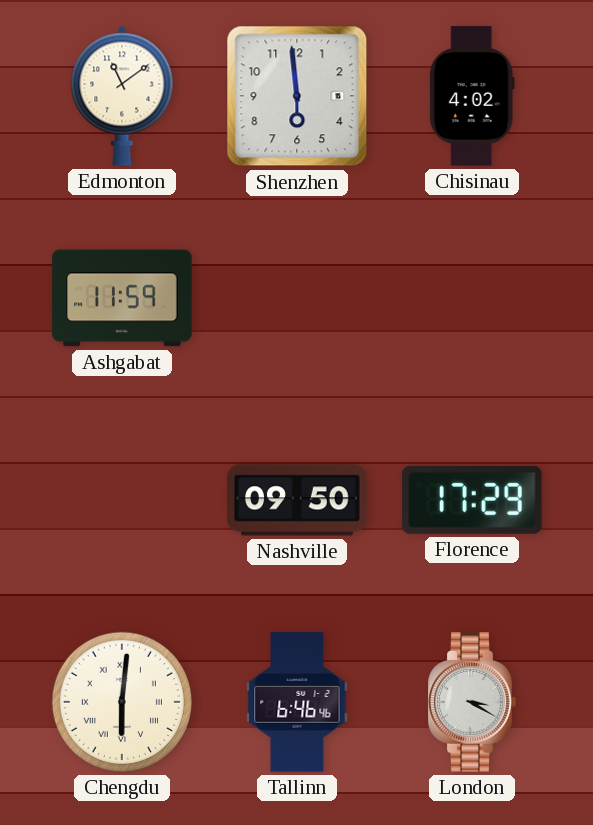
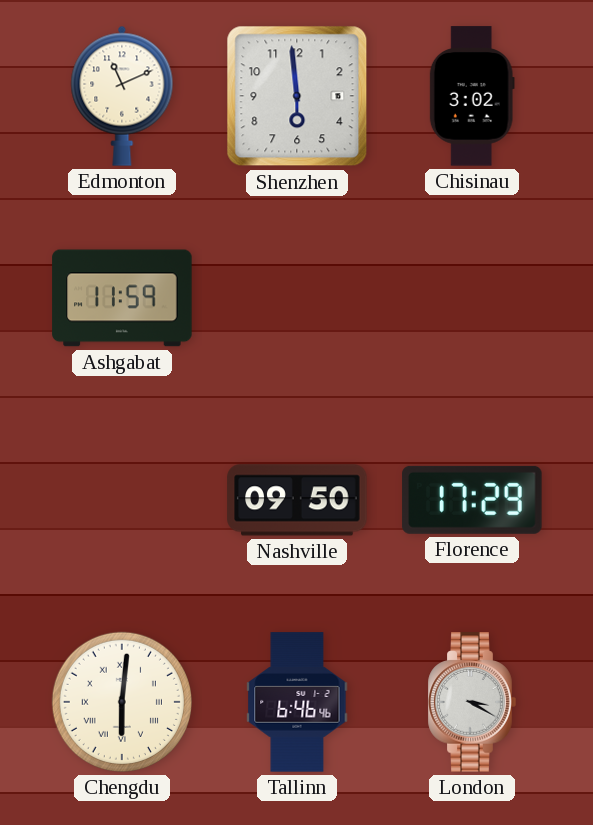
Edmonton: 11:09 -> 11:11 (122, 96)
Chisinau: 4:02 -> 3:02 (472, 96)
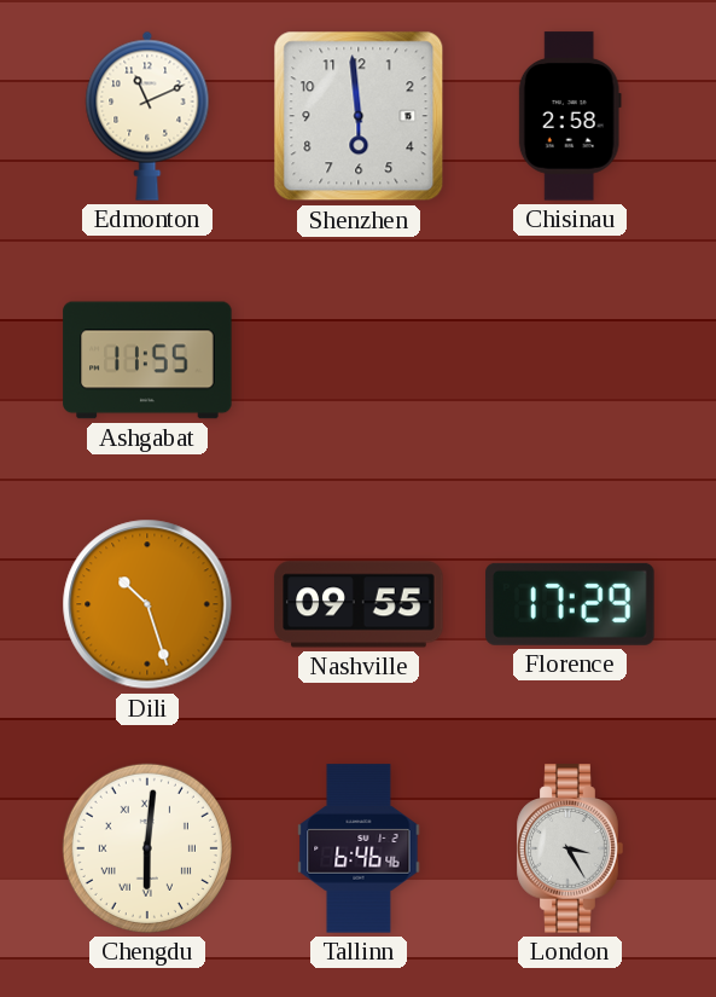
Chisinau: 3:02 -> 2:58 (570, 116)
Ashgabat: 11:59 -> 11:55 (147, 360)
Dili: none -> 10:27 (147, 604)
Nashville: 09:50 -> 09:55 (359, 604)
London: 3:20 -> 3:25 (570, 848)
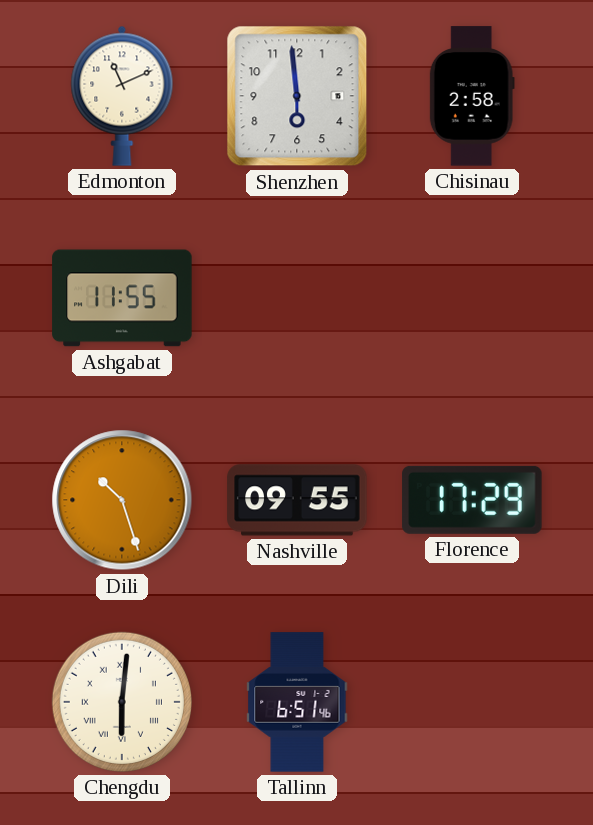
Tallinn: 6:46 -> 6:51 (297, 702)
London: 3:25 -> none (570, 848)
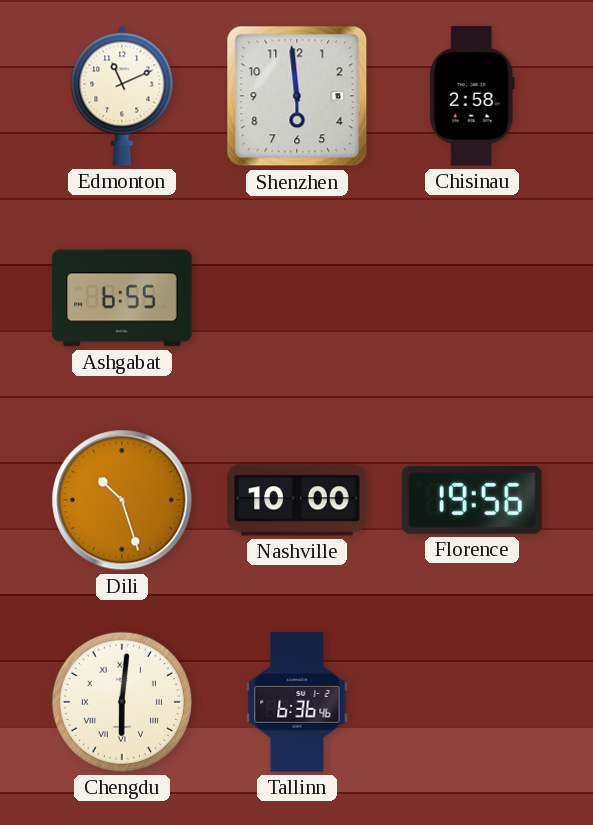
Ashgabat: 11:55 -> 6:55 (122, 298)
Nashville: 09:55 -> 10:00 (297, 500)
Florence: 17:29 -> 19:56 (472, 500)
Tallinn: 6:51 -> 6:36 (297, 702)
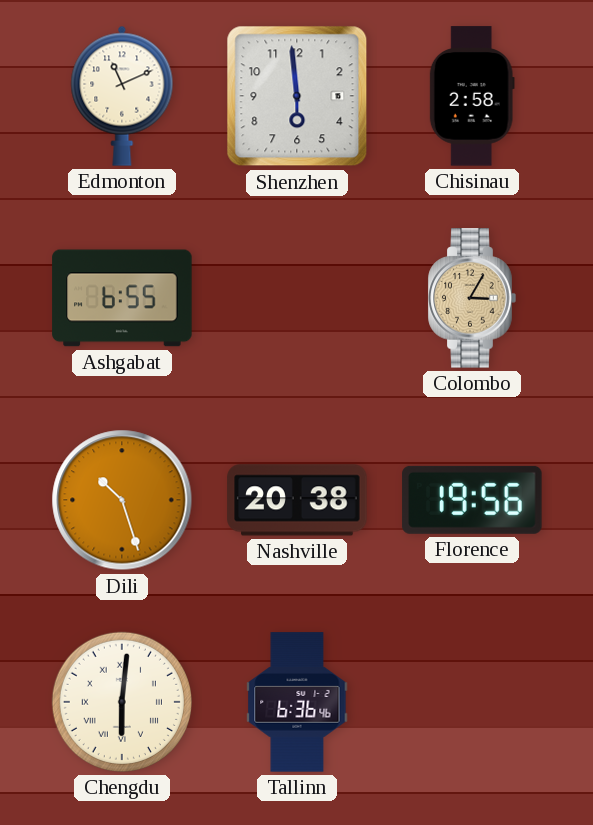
Colombo: none -> 3:05 (472, 298)
Nashville: 10:00 -> 20:38 (297, 500)
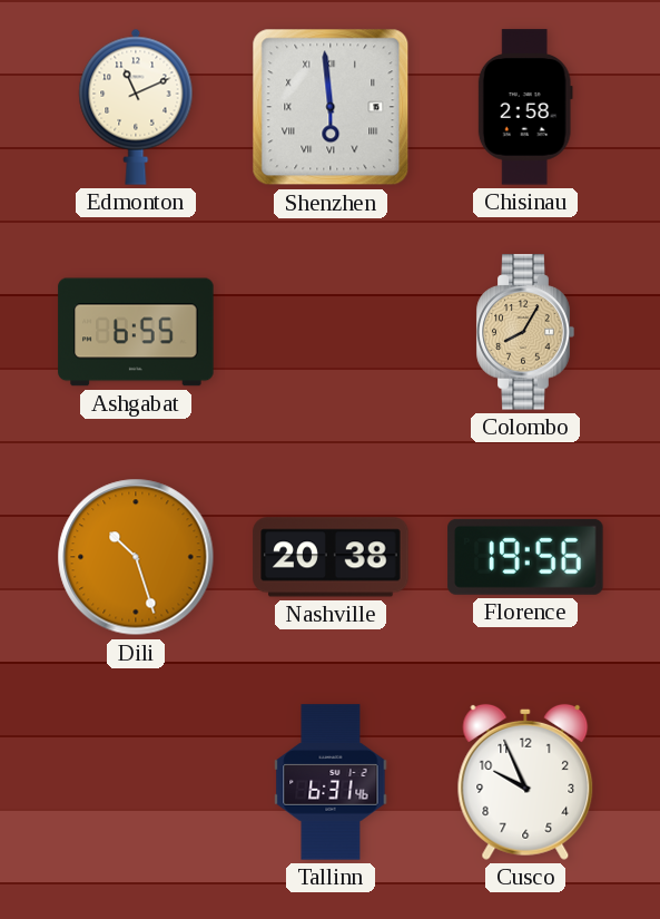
Shenzhen numerals: Arabic -> Roman (331, 107)
Colombo: 3:05 -> 8:05 (525, 332)
Chengdu: 6:01 -> none (122, 702)
Tallinn: 6:36 -> 6:31 (331, 782)
Cusco: none -> 9:56 (525, 782)
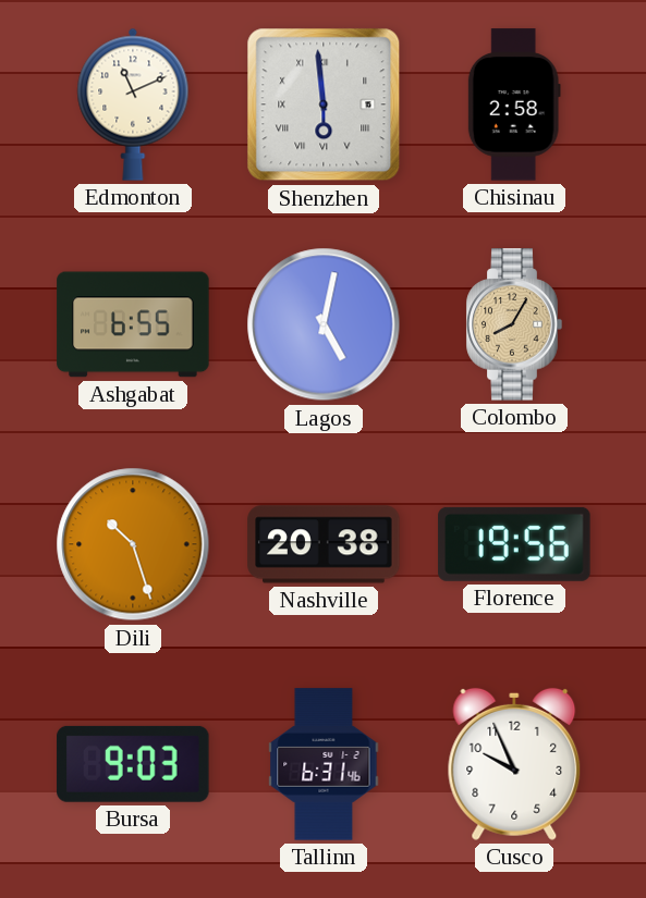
Lagos: none -> 5:02 (324, 324)
Bursa: none -> 9:03 (133, 764)
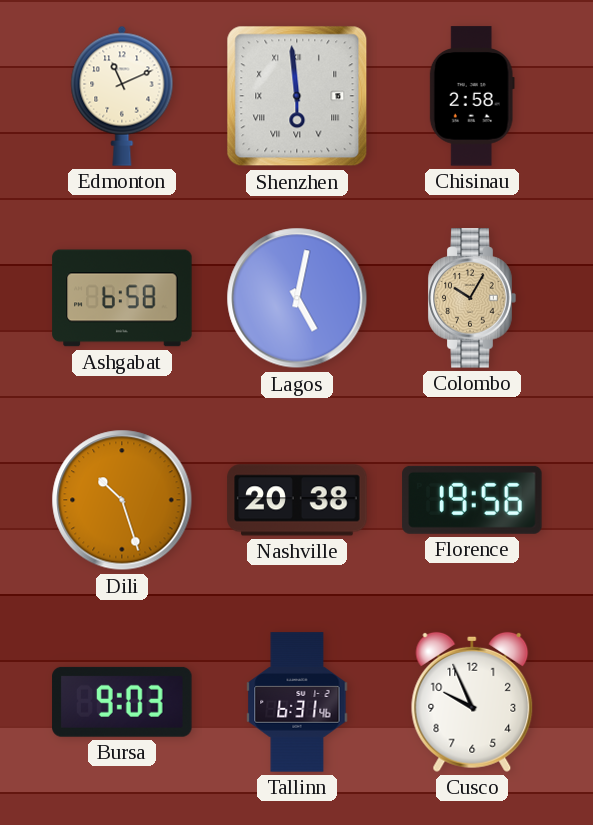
Ashgabat: 6:55 -> 6:58 (122, 298)
Colombo: 8:05 -> 10:05 (472, 298)
